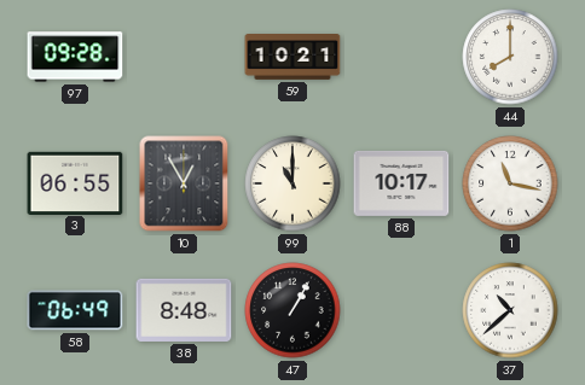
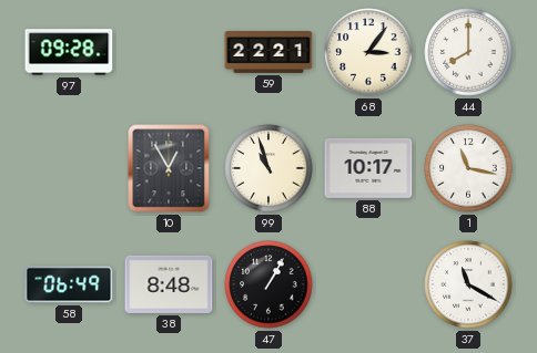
59: 10:21 -> 22:21 (268, 53)
68: none -> 3:06 (368, 52)
3: 06:55 -> none (75, 182)
99: 11:00 -> 10:57 (268, 168)
37: 10:38 -> 11:20 (468, 284)
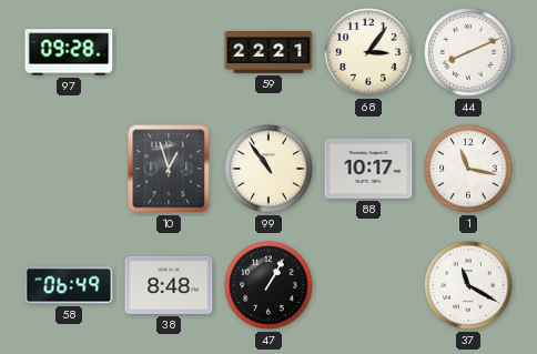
44: 8:00 -> 8:11 (468, 52)
10: 12:55 -> 12:57 (169, 169)
99: 10:57 -> 10:54 (268, 169)
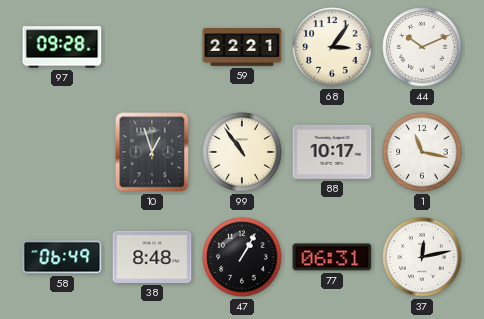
44: 8:11 -> 10:11 (422, 47)
77: none -> 06:31 (332, 257)
37: 11:20 -> 12:13 (422, 257)
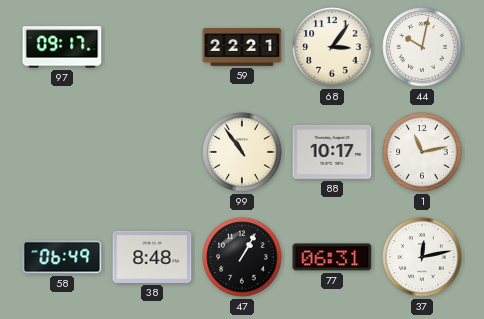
97: 09:28 -> 09:17 (62, 47)
44: 10:11 -> 10:02 (422, 47)
10: 12:57 -> none (152, 152)
1: 11:17 -> 11:13 (422, 152)
